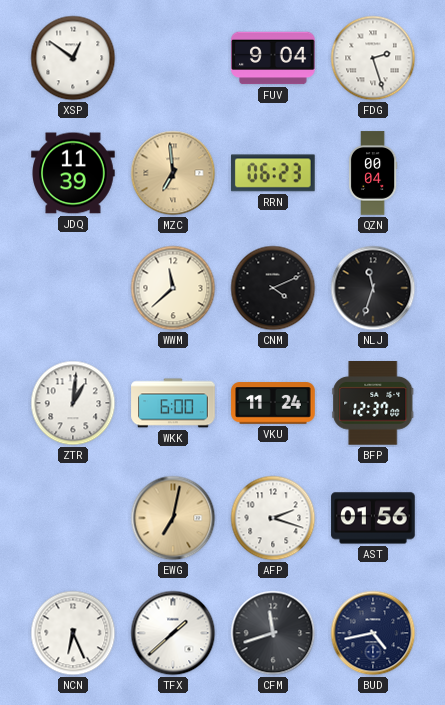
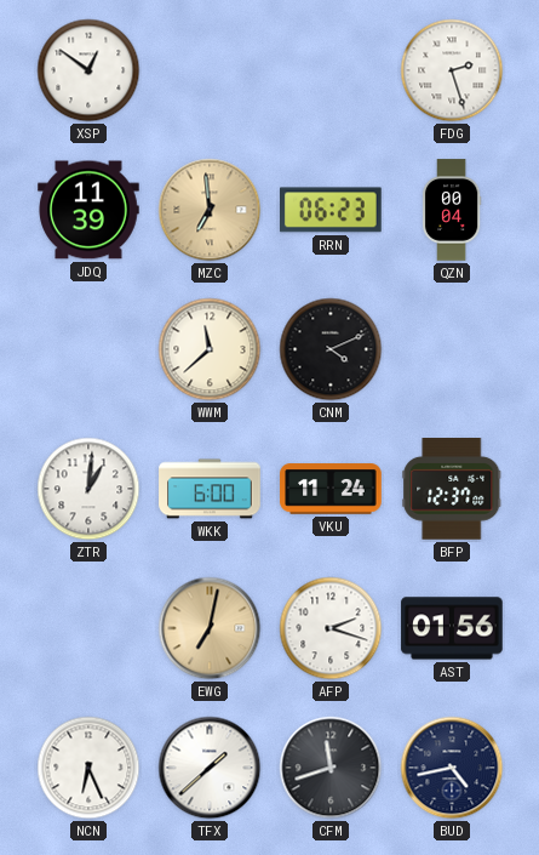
FUV: 9:04 -> none (273, 58)
NLJ: 11:33 -> none (373, 288)
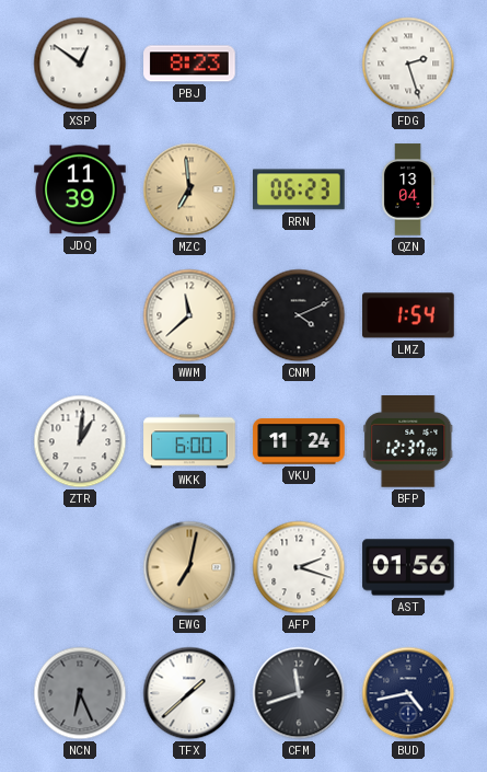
PBJ: none -> 8:23 (189, 64)
QZN: 00:04 -> 13:04 (408, 189)
LMZ: none -> 1:54 (408, 315)
NCN dial: white -> grey (80, 693)
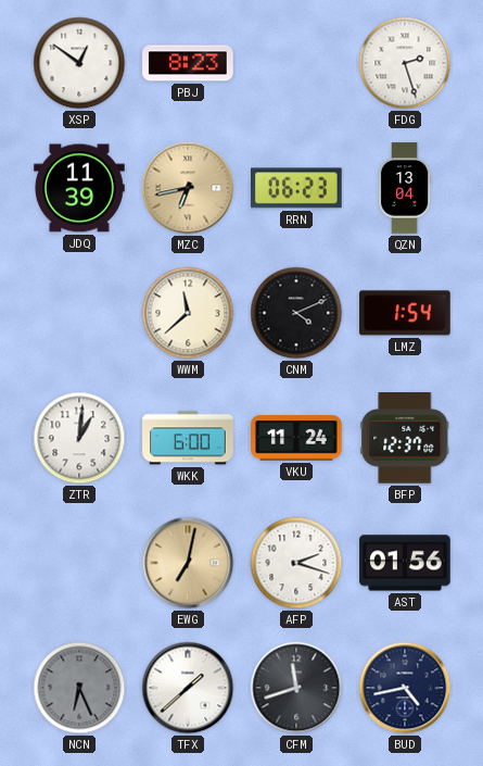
MZC: 6:59 -> 6:43 (188, 188)
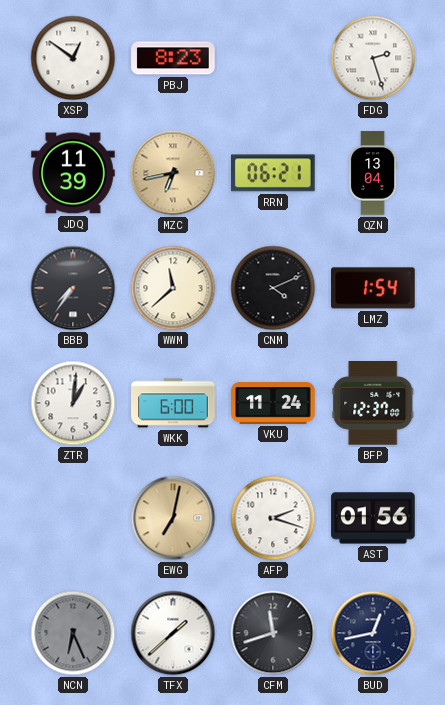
RRN: 06:23 -> 06:21 (274, 173)
BBB: none -> 7:36 (73, 288)
BUD: 4:43 -> 12:43 (373, 633)
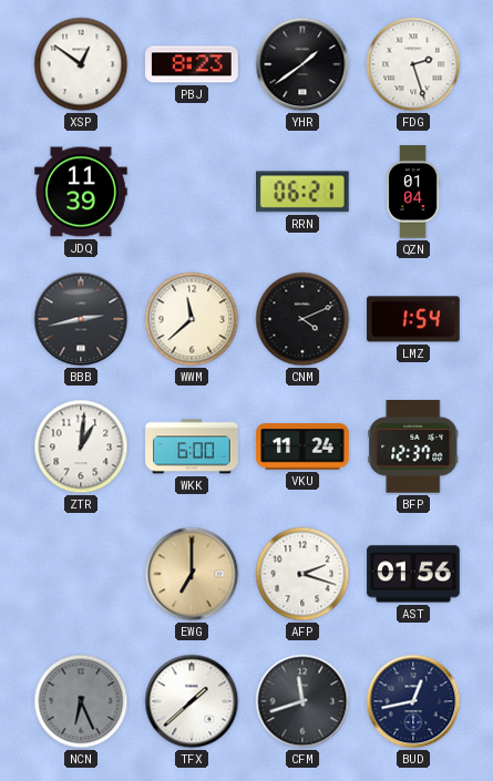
YHR: none -> 1:39 (302, 64)
MZC: 6:43 -> none (173, 173)
QZN: 13:04 -> 01:04 (413, 192)
BBB: 7:36 -> 2:43 (81, 319)
EWG: 7:02 -> 7:00 (192, 574)
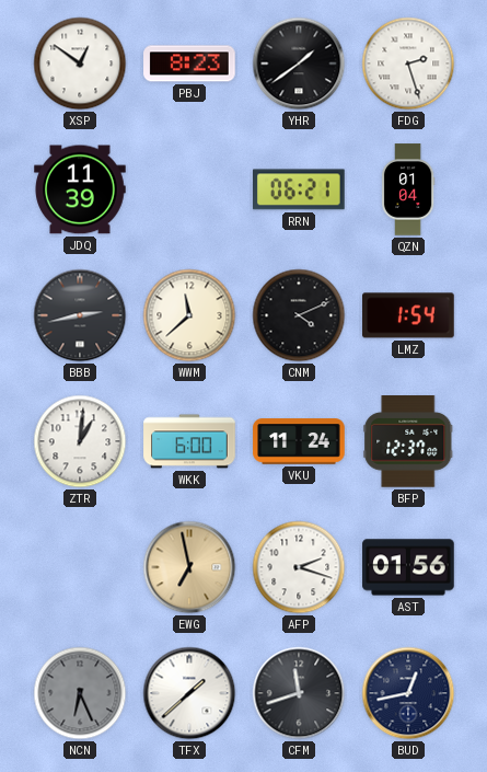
EWG: 7:00 -> 6:58 (189, 567)
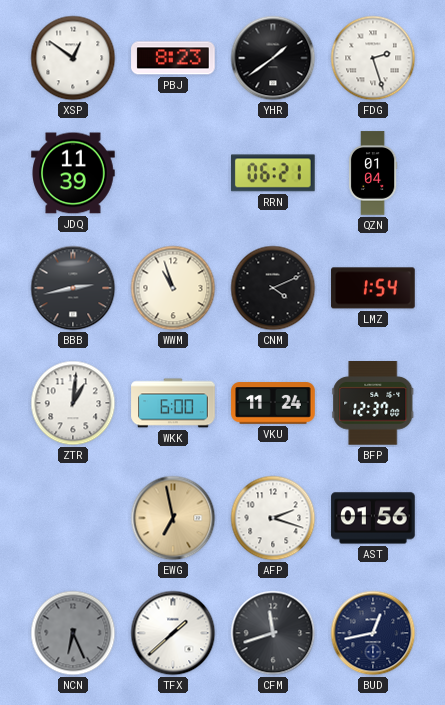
WWM: 11:38 -> 10:57 (173, 288)
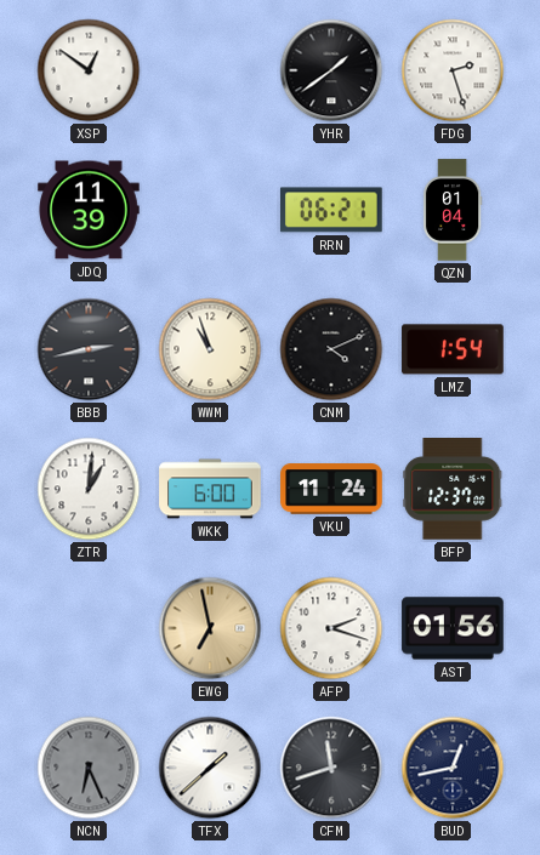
PBJ: 8:23 -> none (173, 58)
